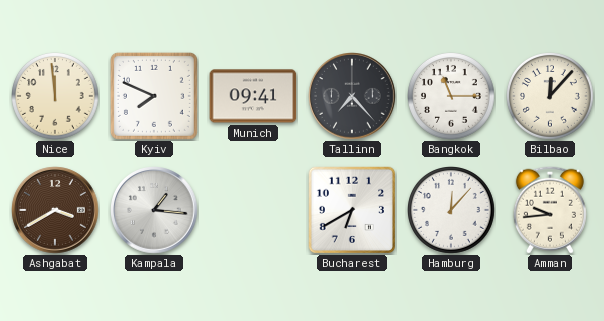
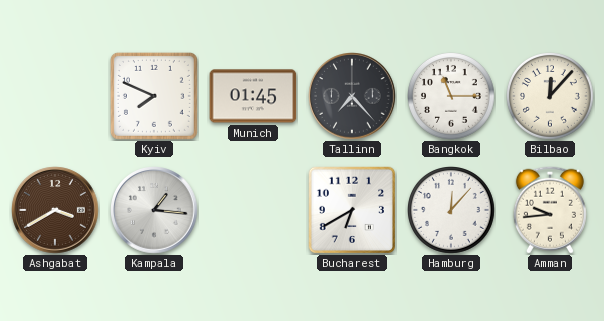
Nice: 11:59 -> none (56, 97)
Munich: 09:41 -> 01:45 (253, 96)
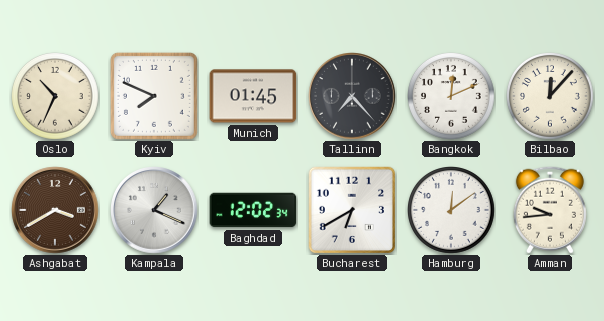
Oslo: none -> 10:34 (56, 97)
Bangkok: 11:15 -> 12:11 (452, 97)
Kampala: 1:16 -> 1:19 (154, 210)
Baghdad: none -> 12:02 (253, 210)
Hamburg: 12:07 -> 12:09 (452, 211)
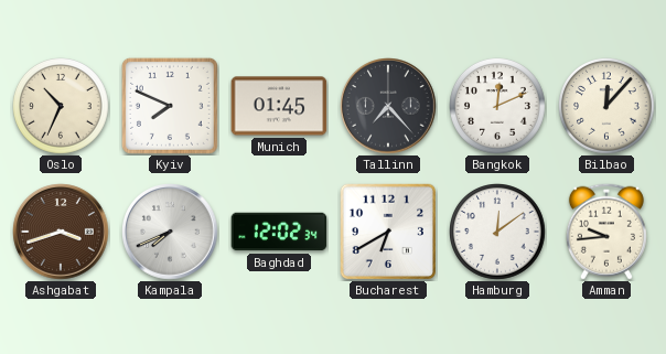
Ashgabat: 3:40 -> 3:42 (61, 232)
Kampala: 1:19 -> 7:41 (170, 232)
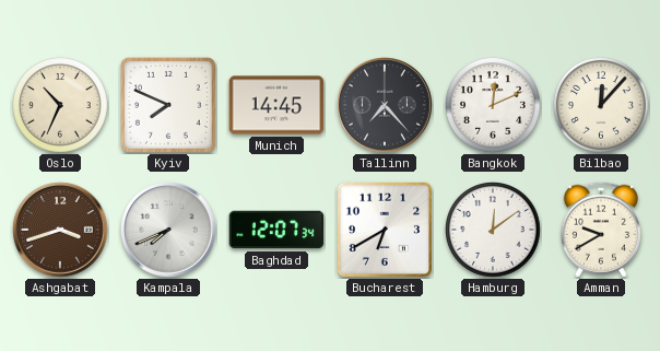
Munich: 01:45 -> 14:45 (276, 105)
Baghdad: 12:02 -> 12:07 (276, 230)
Amman: 9:44 -> 9:40 (601, 230)
